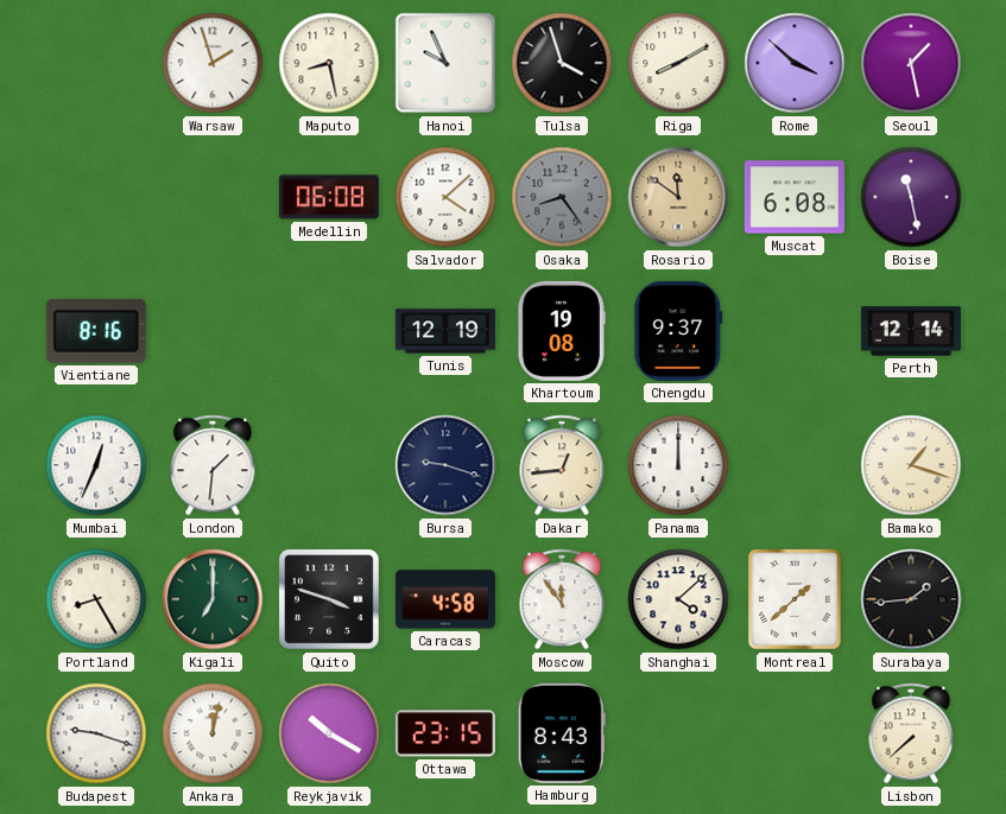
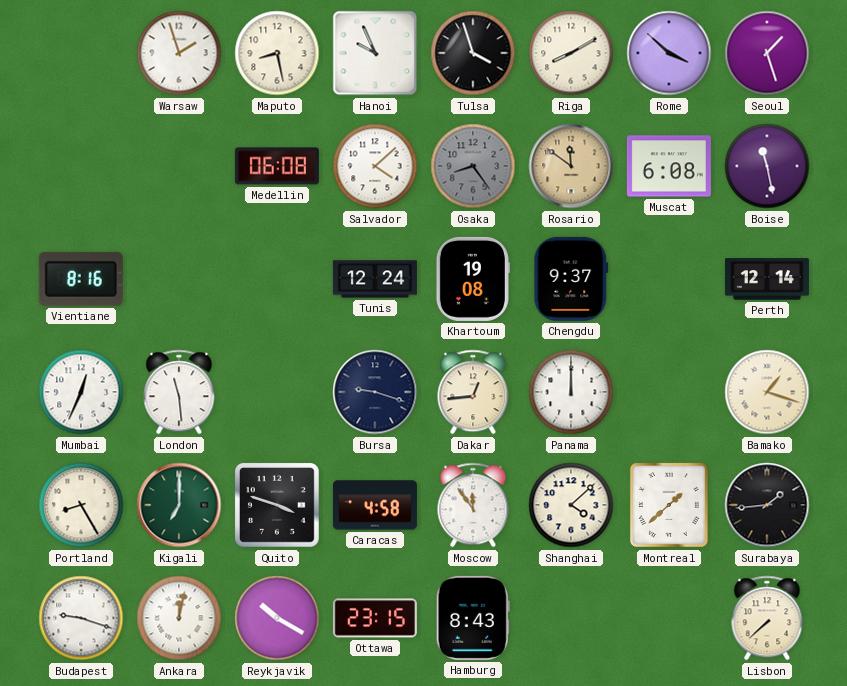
Seoul: 1:28 -> 1:27 (767, 53)
Tunis: 12:19 -> 12:24 (375, 279)
London: 1:31 -> 11:29 (179, 392)
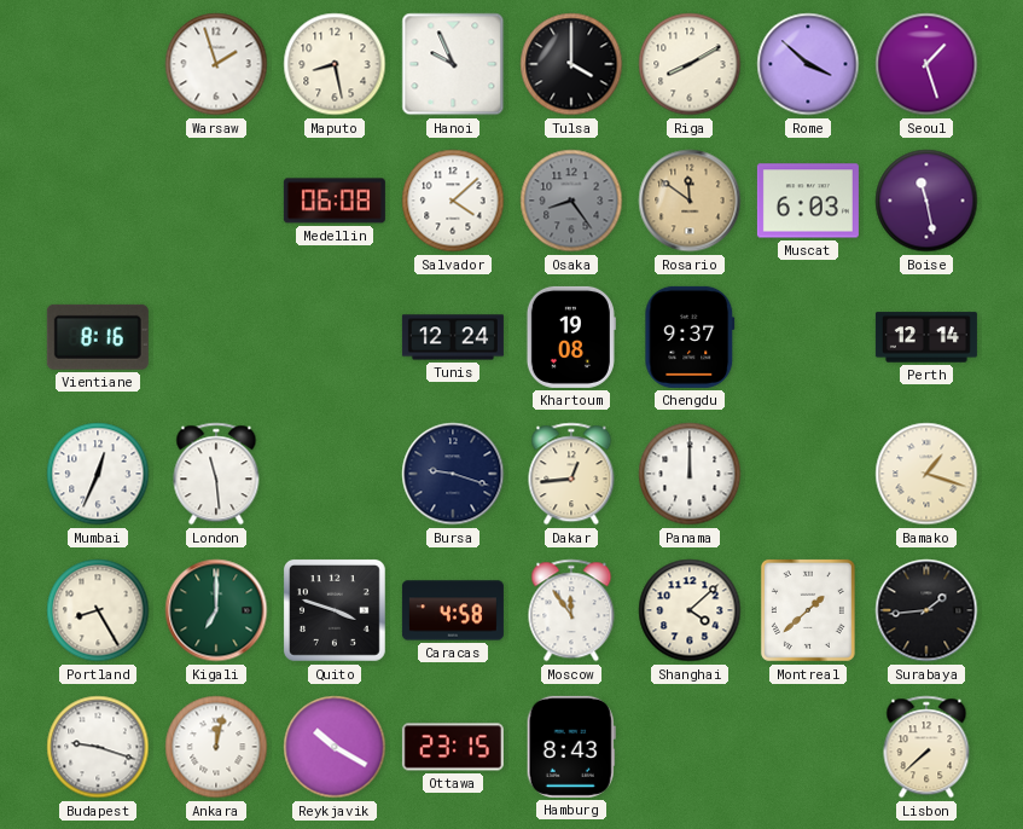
Tulsa: 3:57 -> 4:00 (571, 64)
Muscat: 6:08 -> 6:03 (808, 201)
